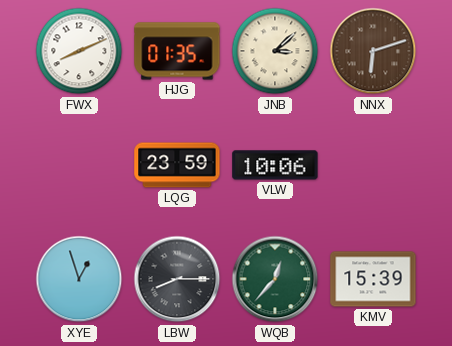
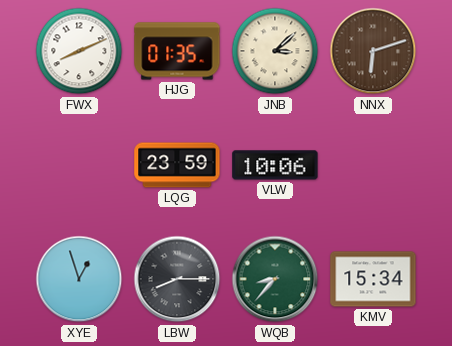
WQB: 12:37 -> 8:37 (275, 279)
KMV: 15:39 -> 15:34 (373, 279)
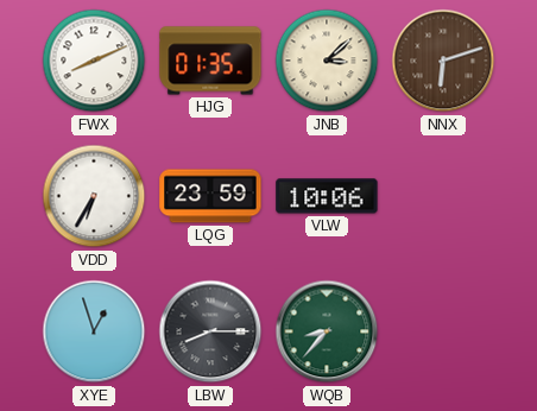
VDD: none -> 6:35 (94, 196)
KMV: 15:34 -> none (373, 279)
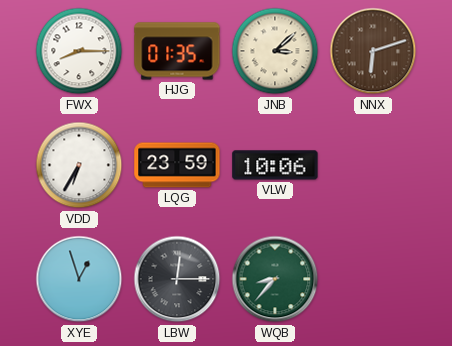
FWX: 8:11 -> 8:15 (79, 51)
LBW: 8:15 -> 12:15 (177, 279)
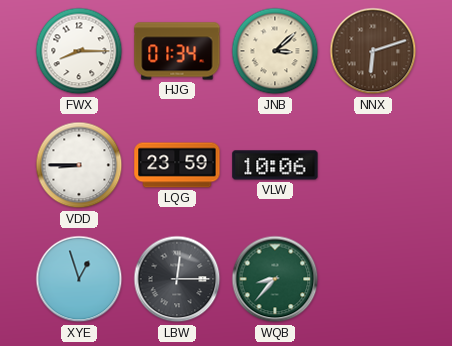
HJG: 01:35 -> 01:34 (177, 51)
VDD: 6:35 -> 8:45 (79, 165)
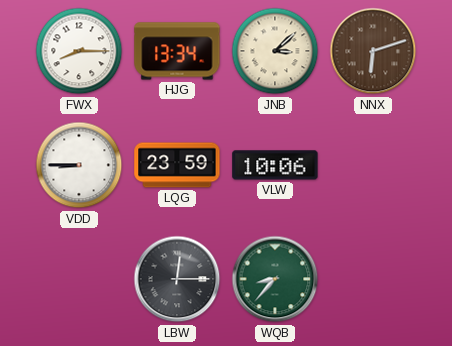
HJG: 01:34 -> 13:34 (177, 51)
XYE: 12:57 -> none (79, 279)
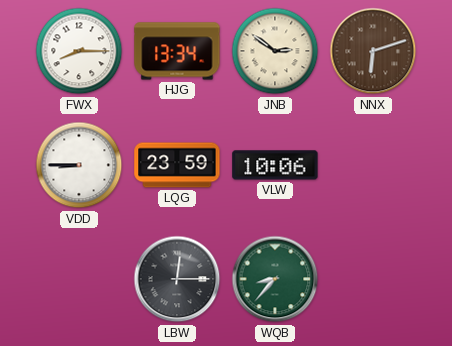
JNB: 3:08 -> 2:51 (275, 51)
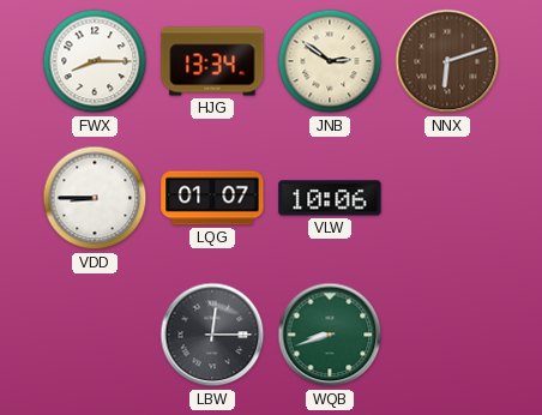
LQG: 23:59 -> 01:07 (212, 198)
WQB: 8:37 -> 8:42 (330, 335)
